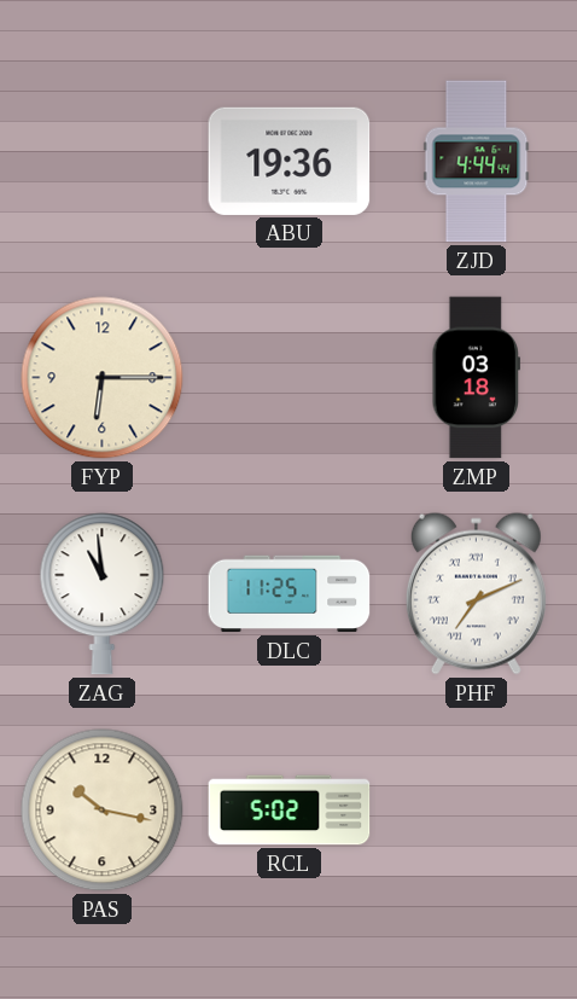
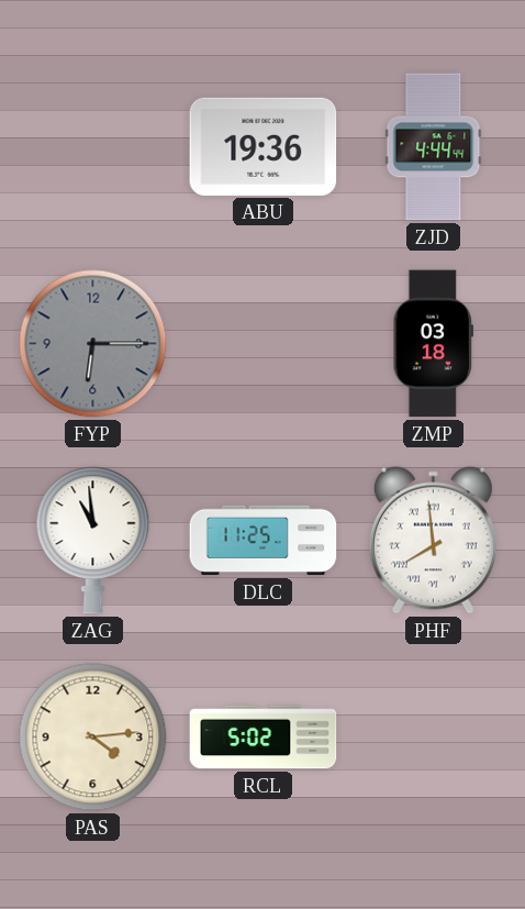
FYP dial: cream -> grey (93, 344)
PHF: 7:11 -> 7:59 (433, 540)
PAS: 10:17 -> 4:14 (93, 738)
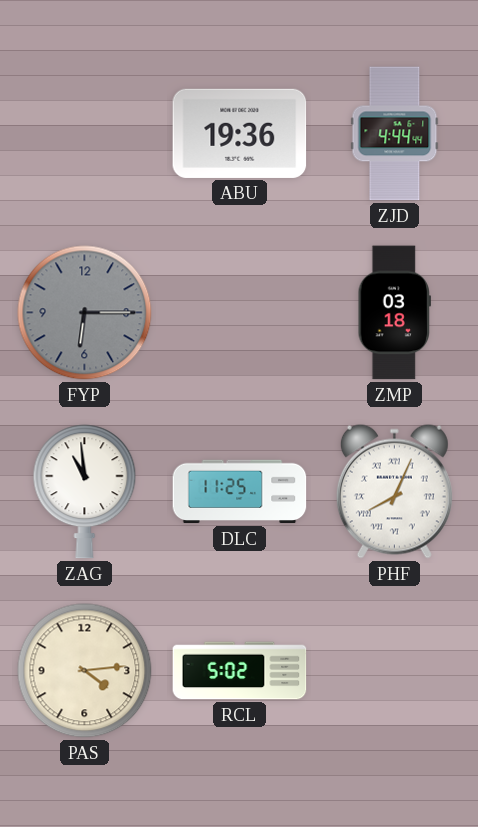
PHF: 7:59 -> 8:04 (394, 491)
